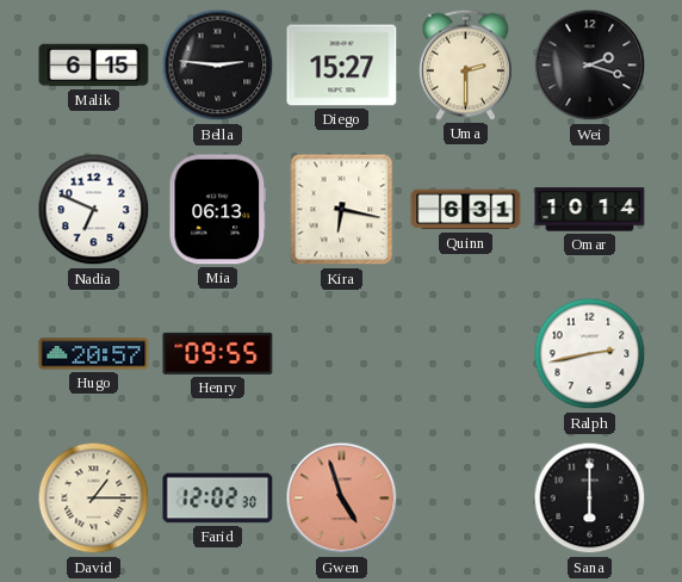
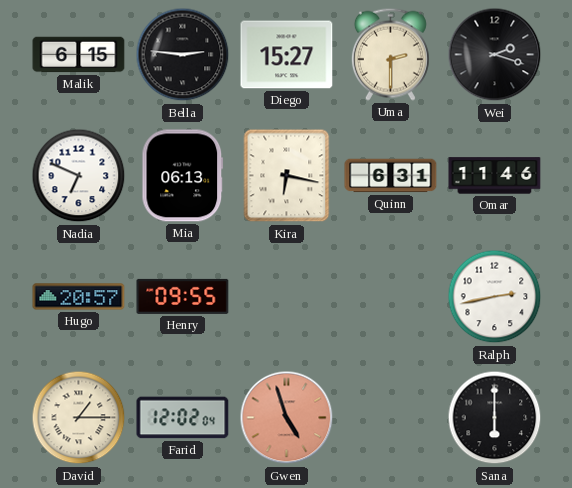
Omar: 10:14 -> 11:46 (495, 176)
Farid: 12:02:30 -> 12:02:04 (183, 418)
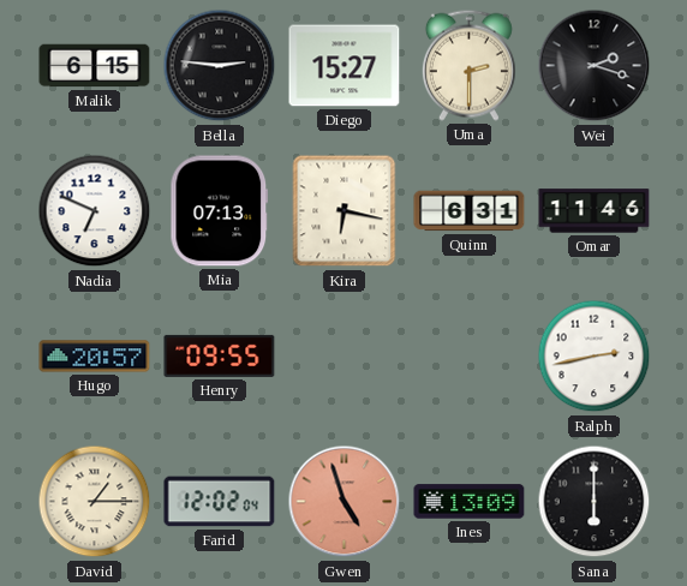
Mia: 06:13 -> 07:13 (220, 211)
Ines: none -> 13:09 (470, 502)
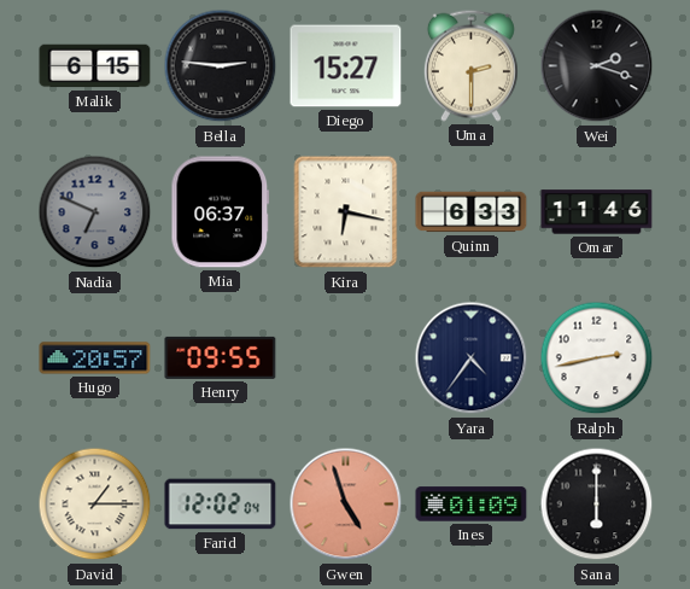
Nadia dial: white -> grey (95, 212)
Mia: 07:13 -> 06:37 (221, 212)
Quinn: 6:31 -> 6:33 (472, 212)
Yara: none -> 4:36 (472, 358)
Ines: 13:09 -> 01:09 (472, 505)
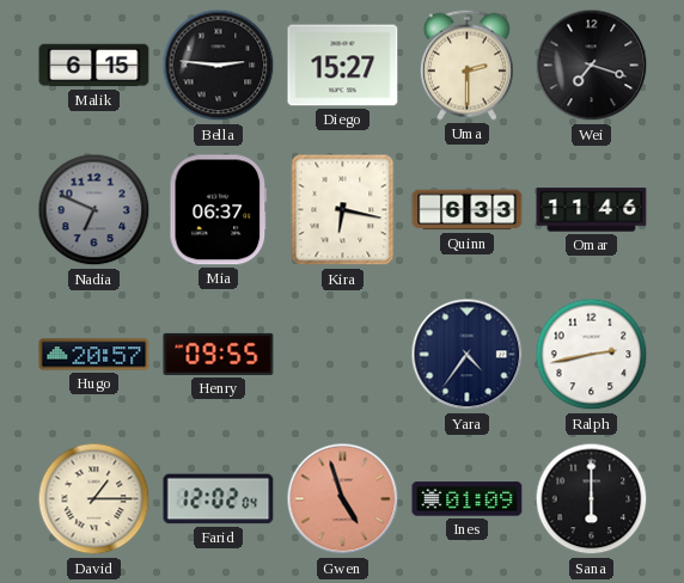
Wei: 2:18 -> 7:18 (592, 66)
